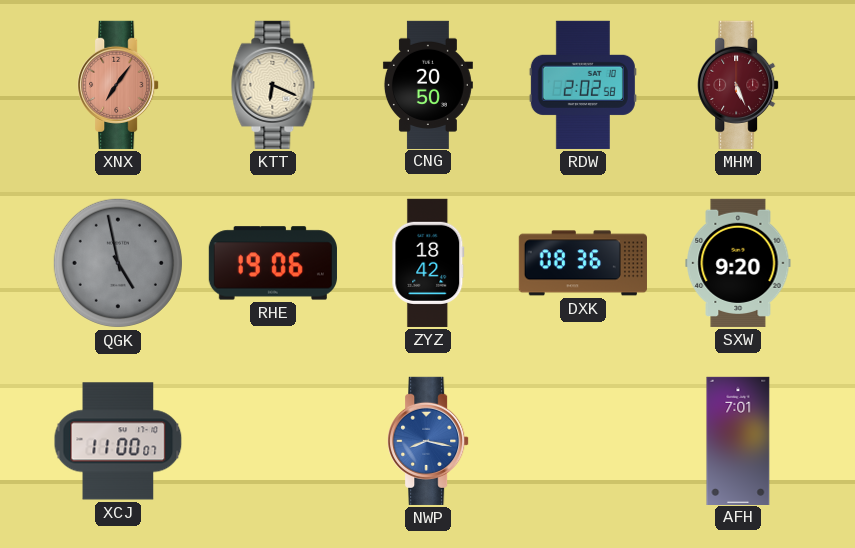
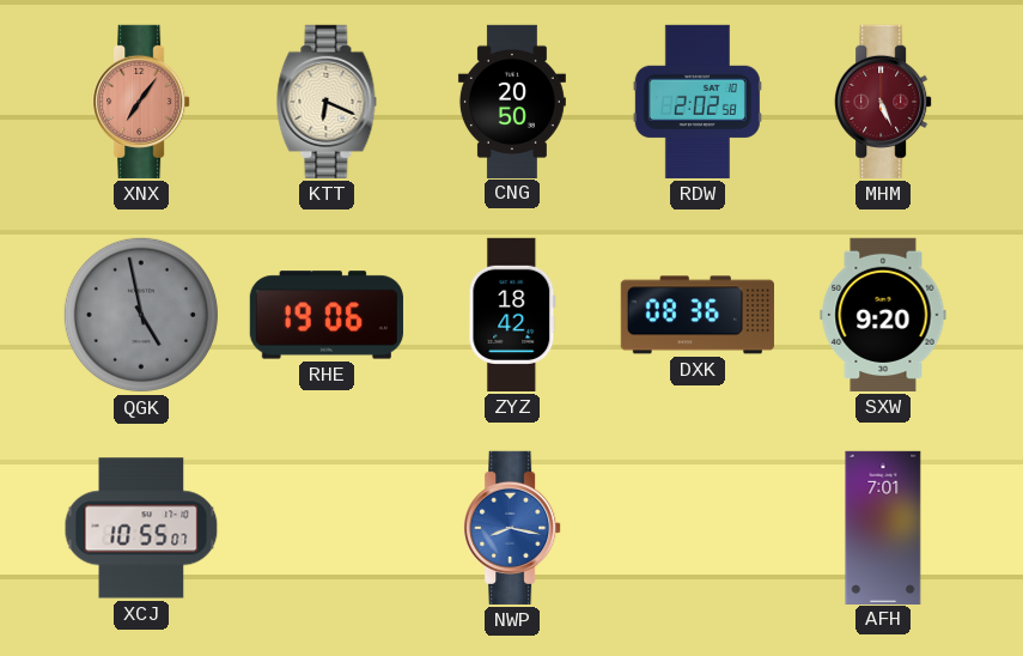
XCJ: 11:00 -> 10:55 (141, 528)
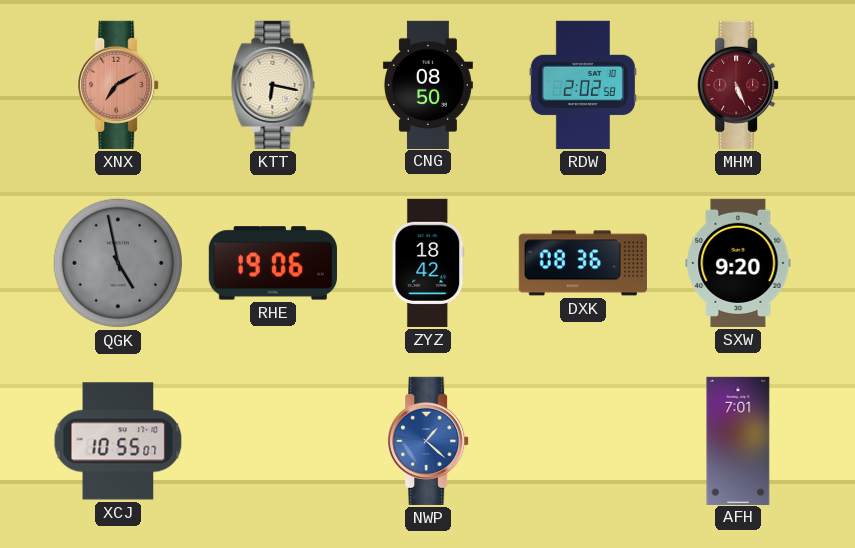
XNX: 7:06 -> 7:10 (118, 85)
KTT: 6:19 -> 6:17 (273, 85)
CNG: 20:50 -> 08:50 (428, 84)
NWP: 8:17 -> 1:22 (428, 441)
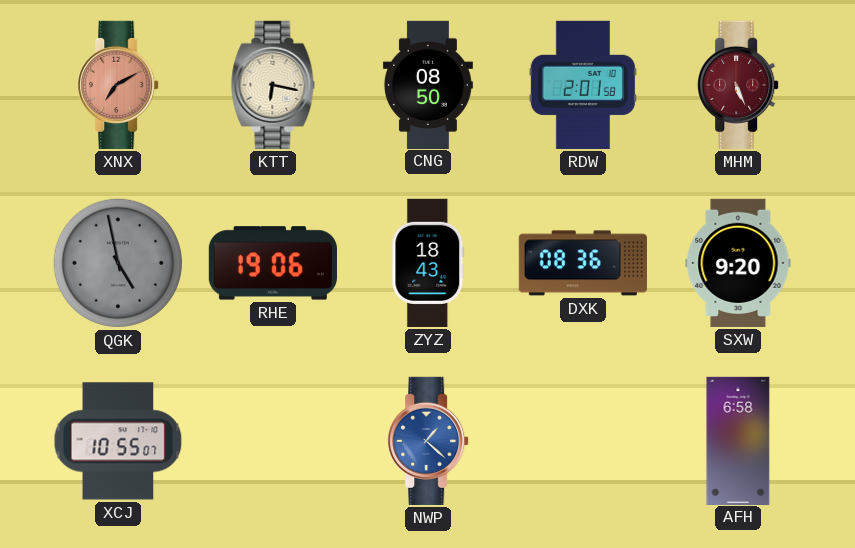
RDW: 2:02 -> 2:01 (583, 85)
ZYZ: 18:42 -> 18:43 (428, 263)
AFH: 7:01 -> 6:58 (738, 440)
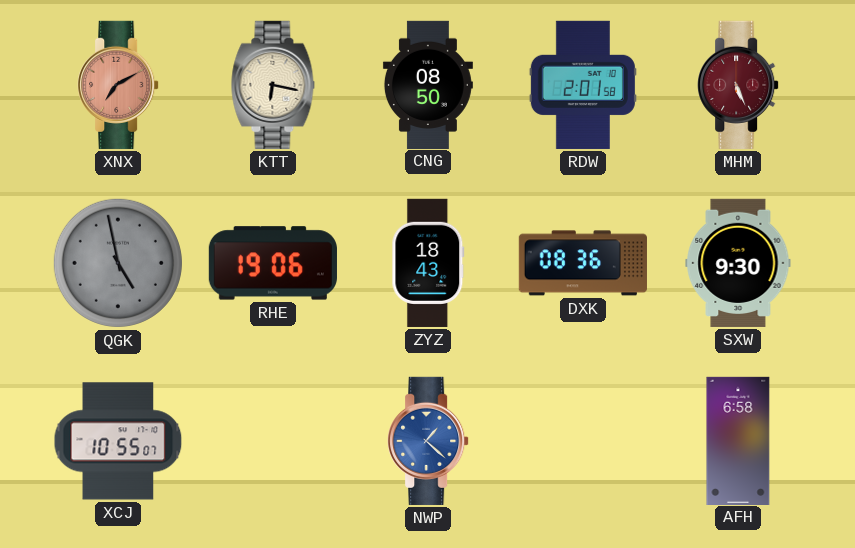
SXW: 9:20 -> 9:30 (738, 263)
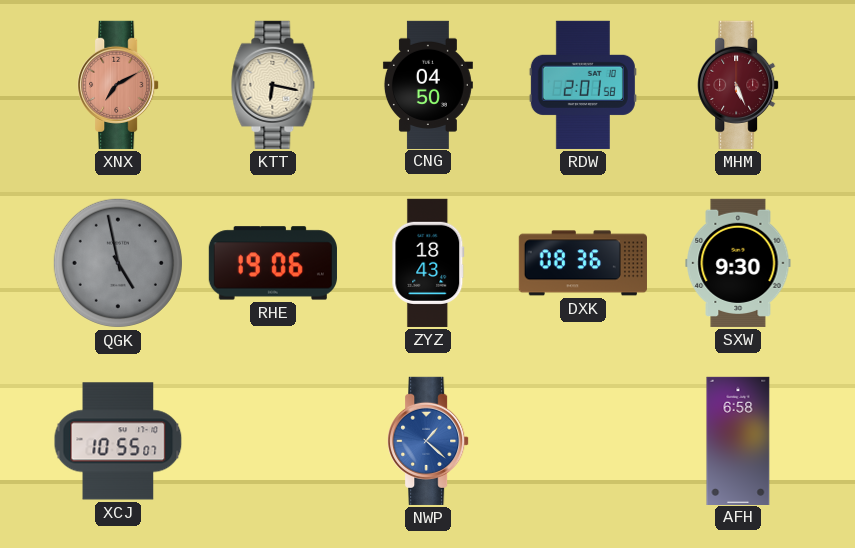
CNG: 08:50 -> 04:50 (428, 84)
